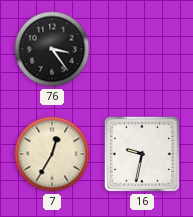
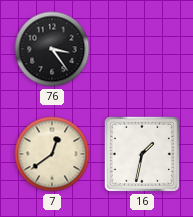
7: 12:35 -> 12:39 (52, 154)
16: 9:32 -> 1:32 (142, 154)
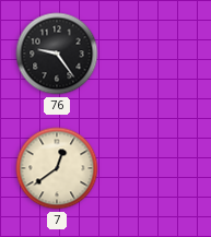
76: 3:24 -> 9:24 (57, 54)
16: 1:32 -> none (142, 154)
